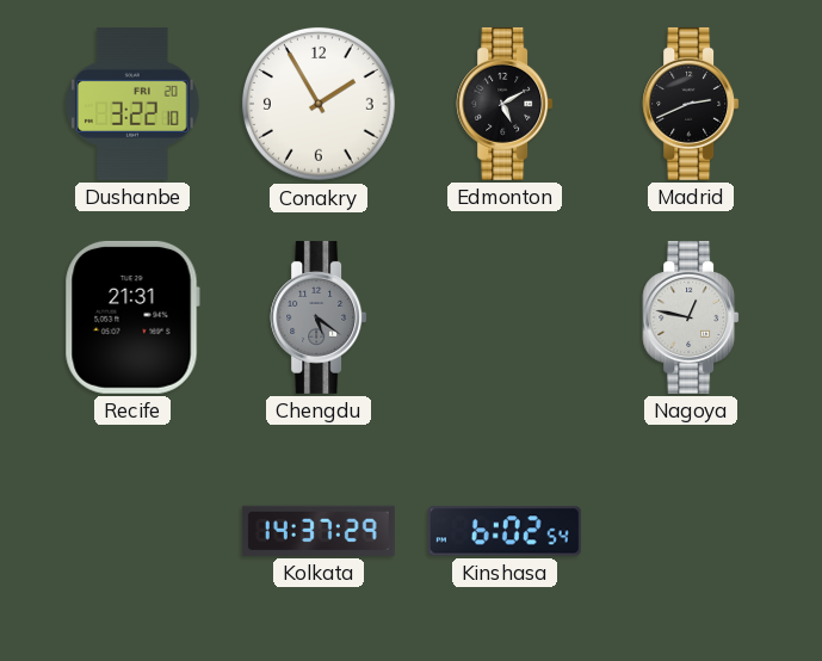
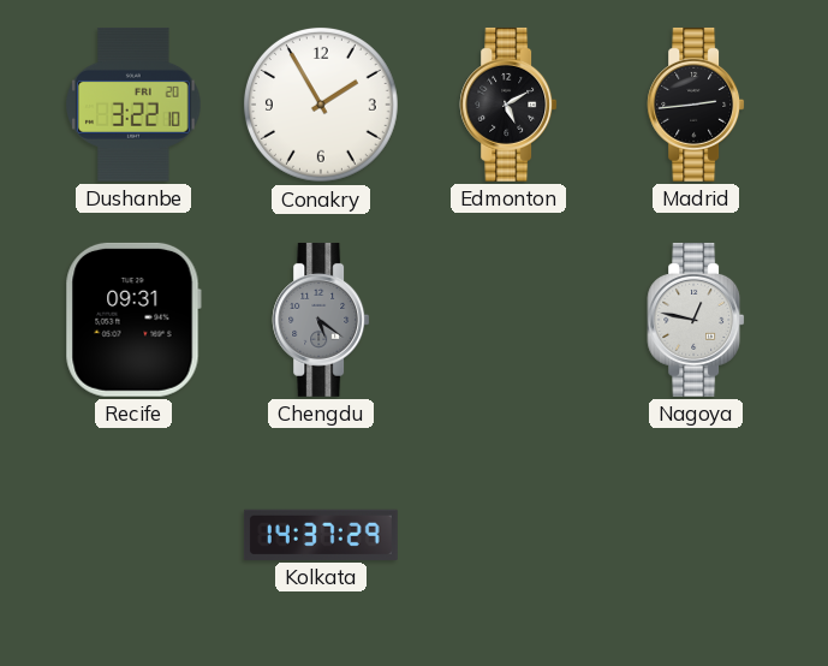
Madrid: 2:41 -> 2:44 (696, 105)
Recife: 21:31 -> 09:31 (133, 320)
Kinshasa: 6:02 -> none (505, 531)
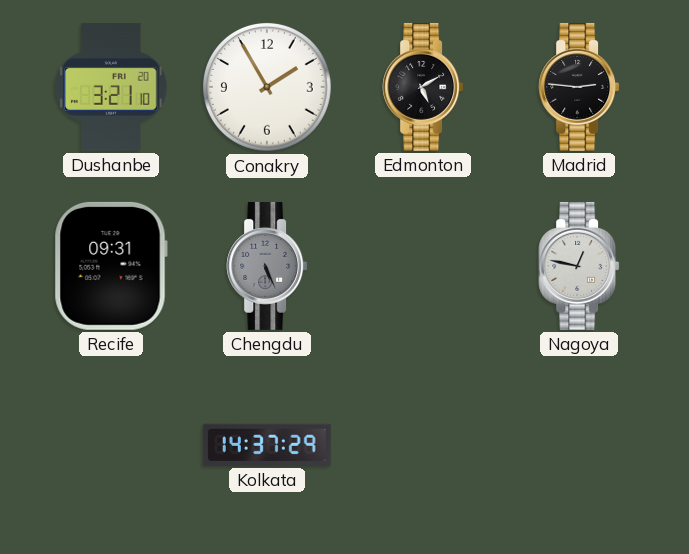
Dushanbe: 3:22 -> 3:21 (111, 87)
Madrid: 2:44 -> 2:46 (579, 87)
Chengdu: 5:21 -> 5:26 (267, 266)
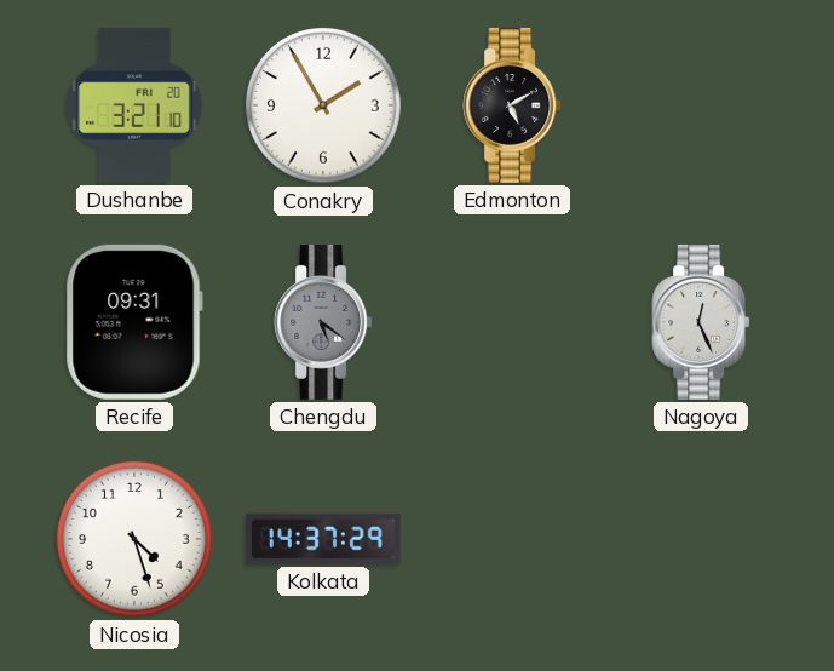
Madrid: 2:46 -> none (579, 87)
Chengdu: 5:26 -> 5:21 (323, 322)
Nagoya: 12:47 -> 12:26 (701, 322)
Nicosia: none -> 4:27 (134, 539)
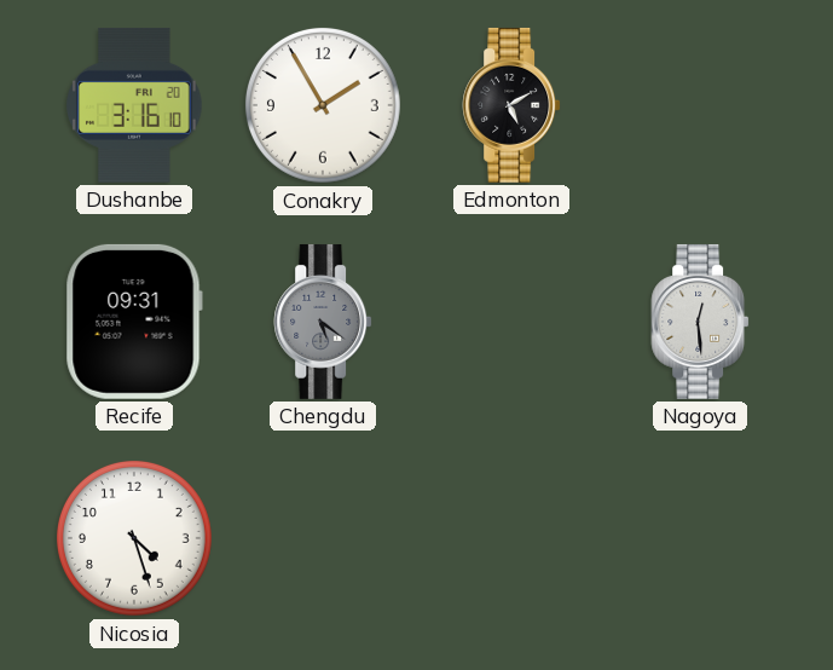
Dushanbe: 3:21 -> 3:16 (134, 105)
Nagoya: 12:26 -> 12:29 (700, 322)
Kolkata: 14:37 -> none (323, 539)
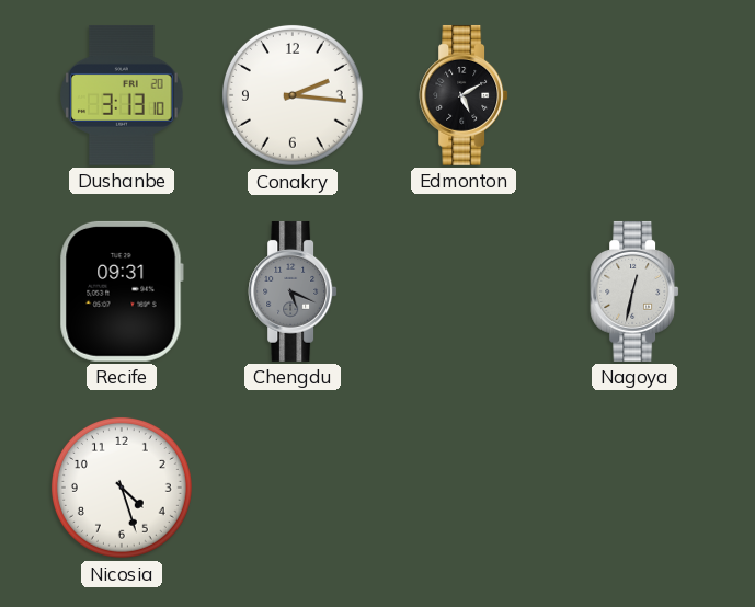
Dushanbe: 3:16 -> 3:13 (122, 95)
Conakry: 1:55 -> 2:16 (293, 95)
Chengdu: 5:21 -> 5:19 (293, 291)
Nagoya: 12:29 -> 12:32 (634, 291)
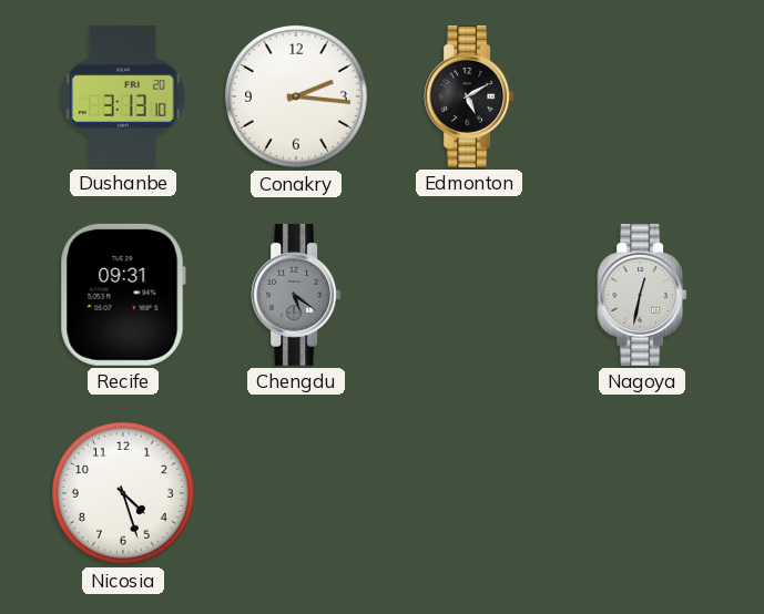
Chengdu: 5:19 -> 5:21 (296, 295)
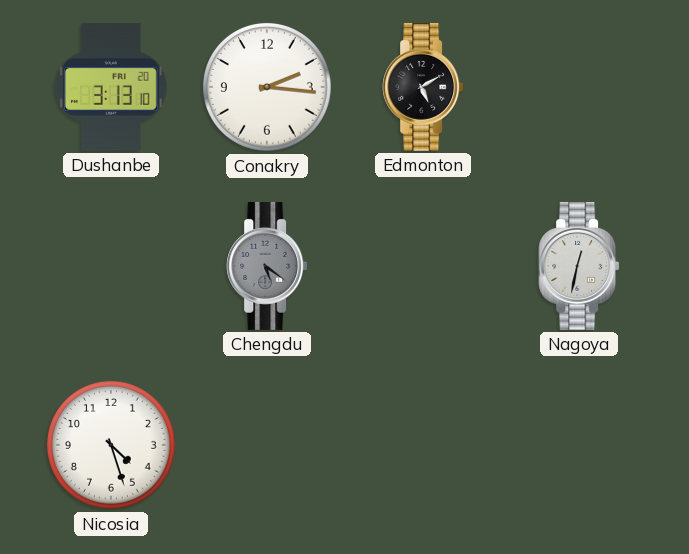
Recife: 09:31 -> none (123, 295)
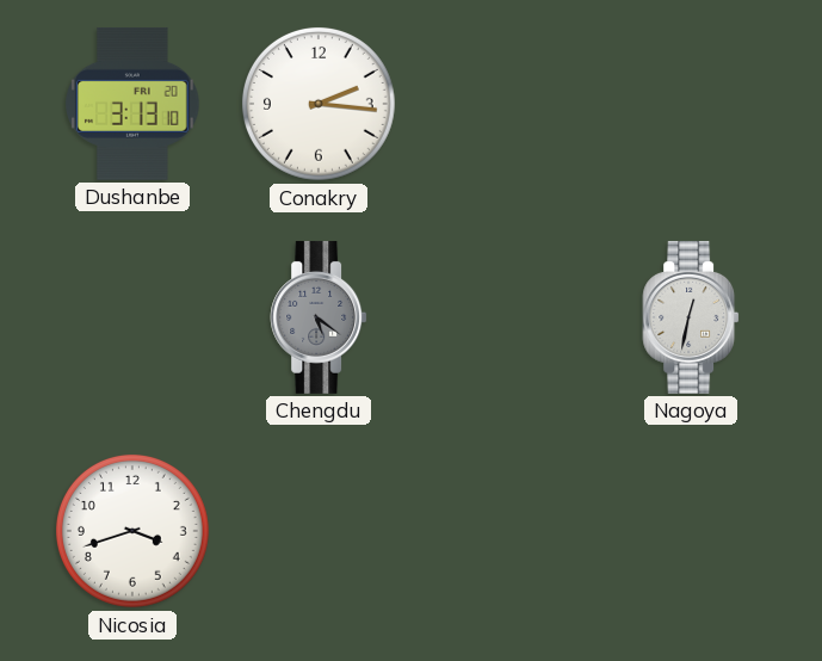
Edmonton: 5:10 -> none (423, 87)
Nicosia: 4:27 -> 3:42 (132, 531)
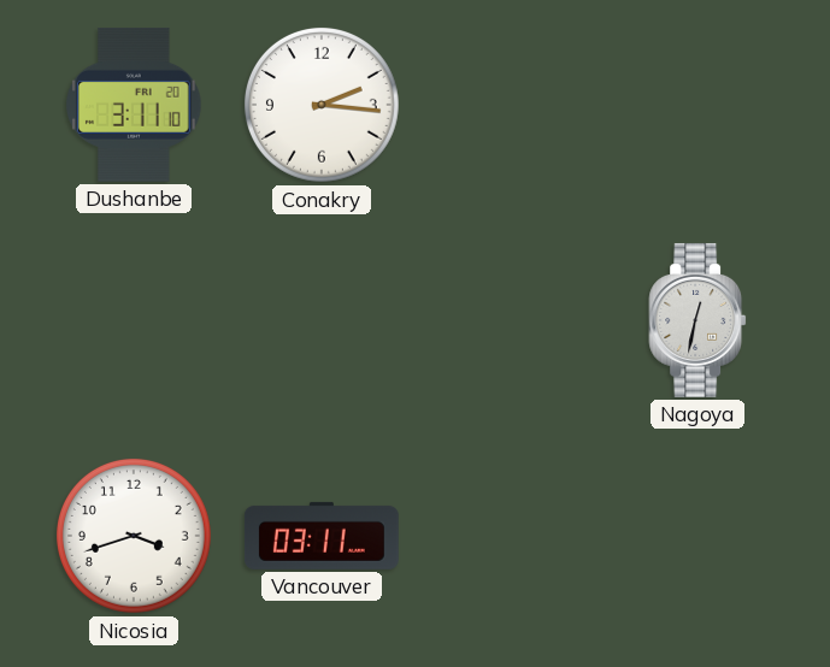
Dushanbe: 3:13 -> 3:11 (134, 105)
Chengdu: 5:21 -> none (319, 317)
Vancouver: none -> 03:11 (322, 536)
